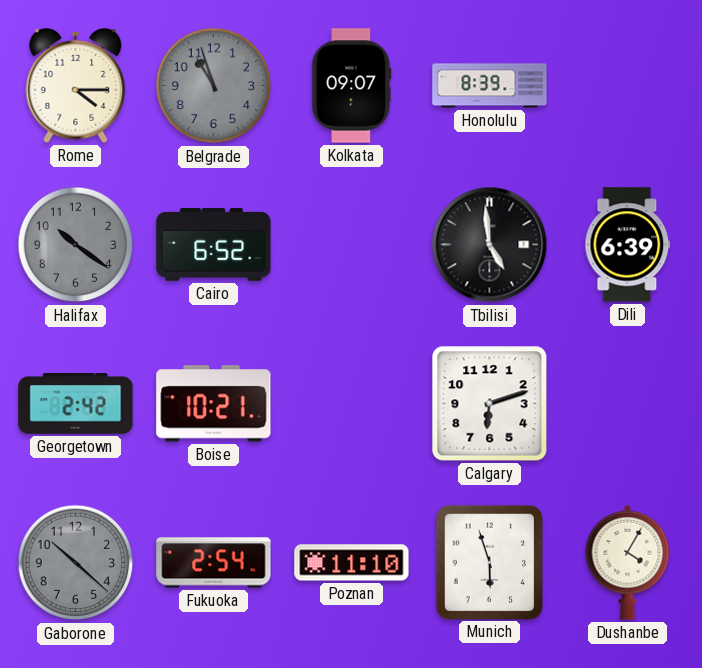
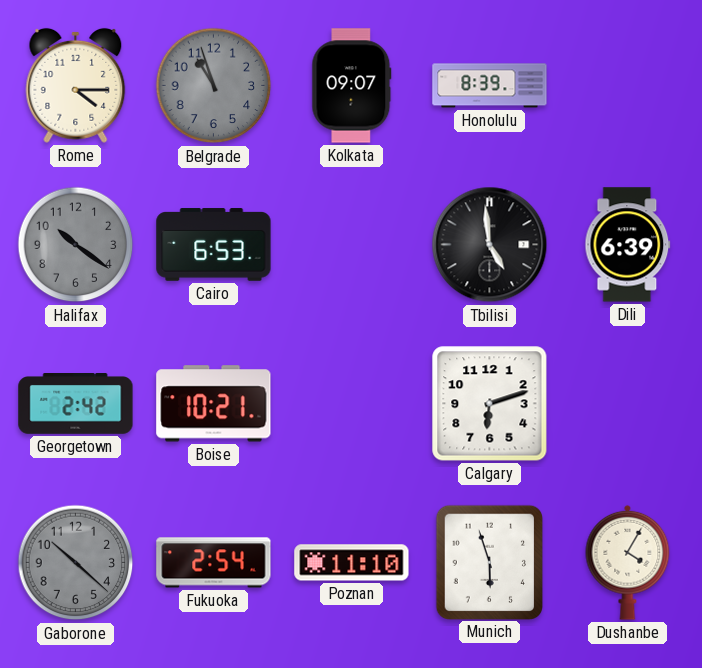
Cairo: 6:52 -> 6:53 (214, 245)
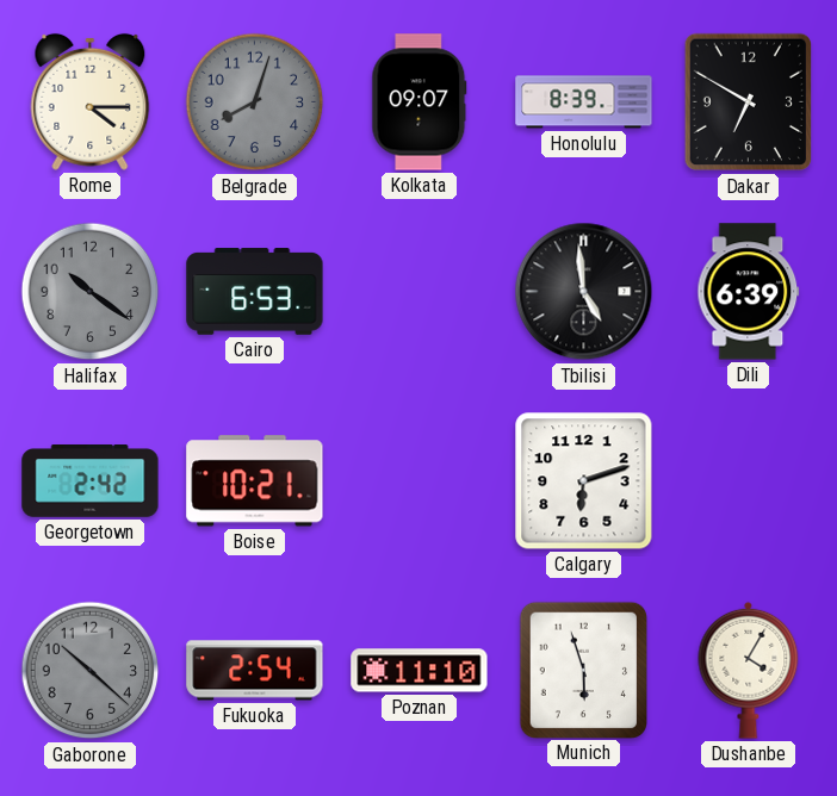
Belgrade: 10:57 -> 8:03 (255, 102)
Dakar: none -> 6:50 (748, 102)
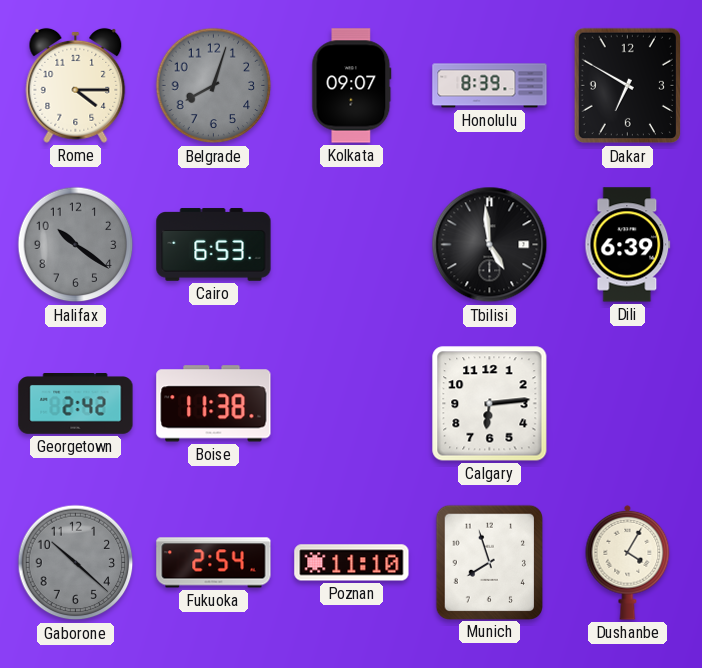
Boise: 10:21 -> 11:38 (214, 404)
Calgary: 6:12 -> 6:14 (490, 404)
Munich: 5:57 -> 7:57 (489, 562)
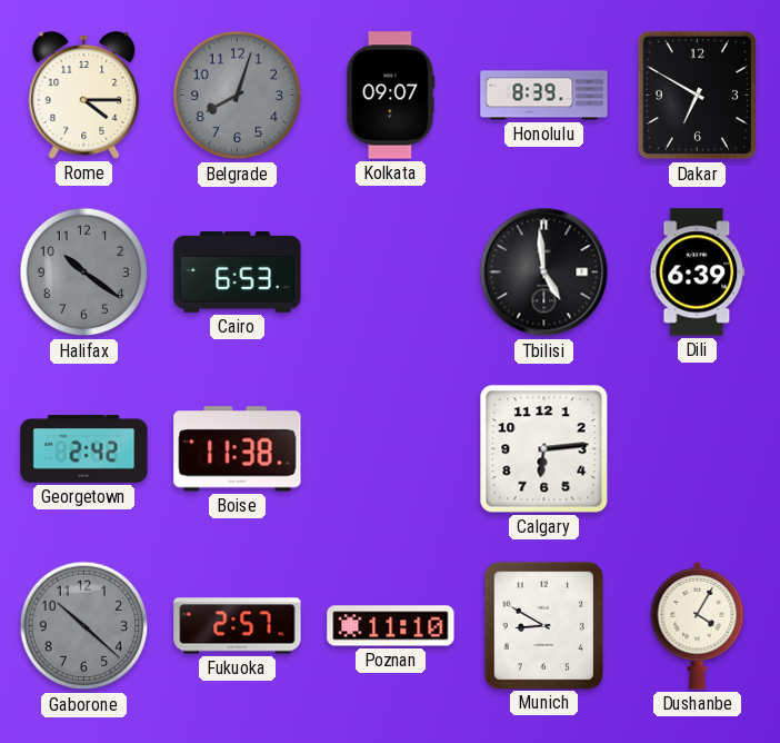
Fukuoka: 2:54 -> 2:57 (238, 626)
Munich: 7:57 -> 8:50 (543, 625)
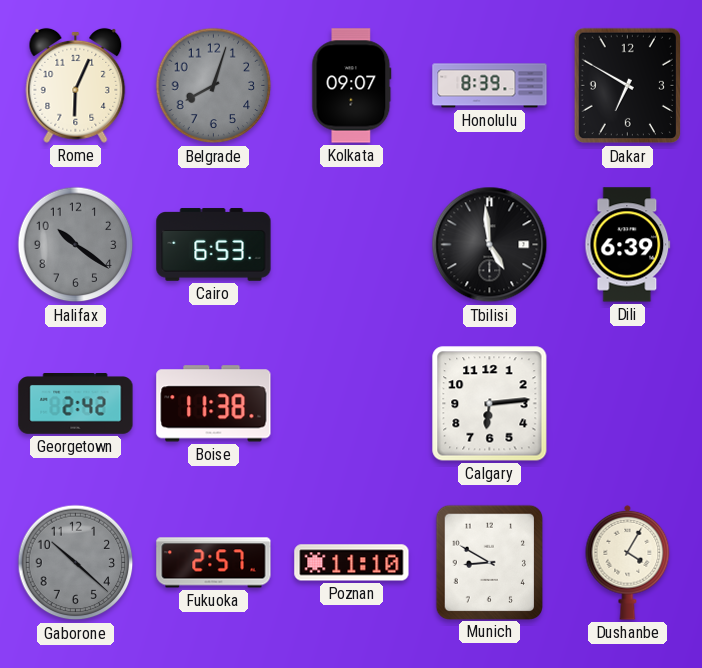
Rome: 4:15 -> 6:04 (76, 85)
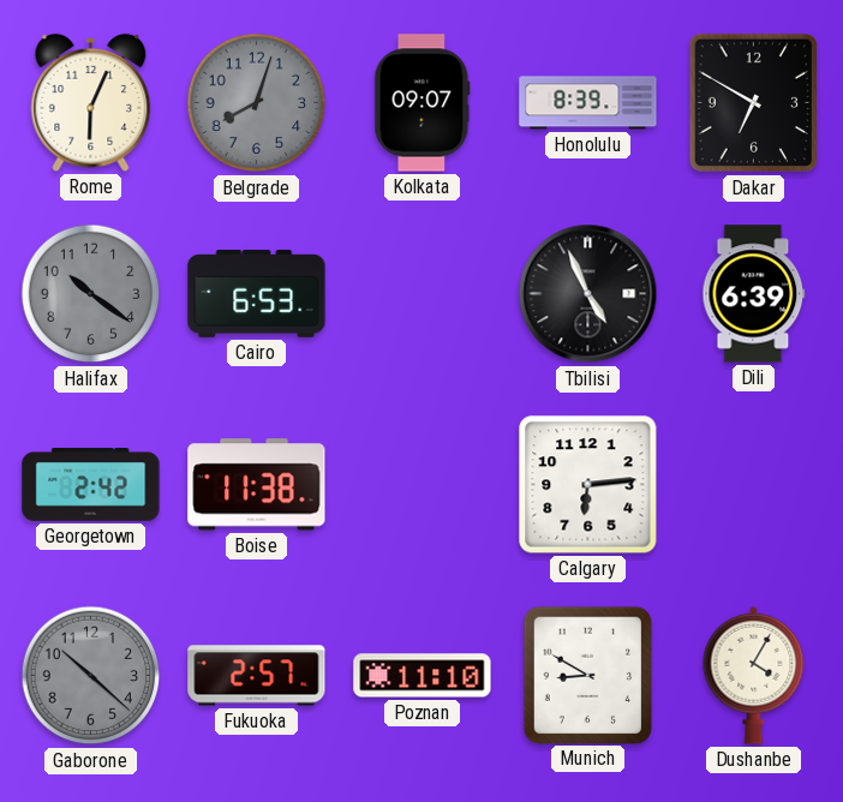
Tbilisi: 4:59 -> 4:56 (588, 294)
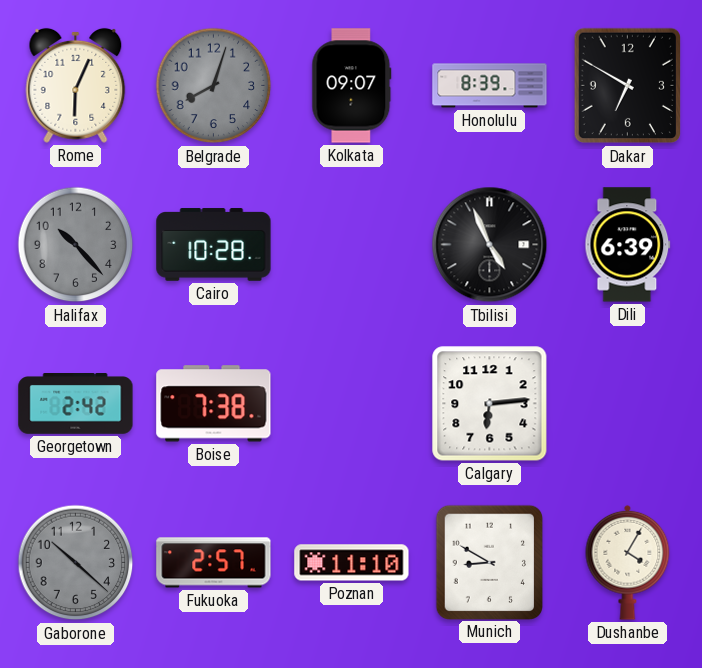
Halifax: 10:21 -> 10:23 (76, 245)
Cairo: 6:53 -> 10:28 (214, 245)
Boise: 11:38 -> 7:38 (214, 404)
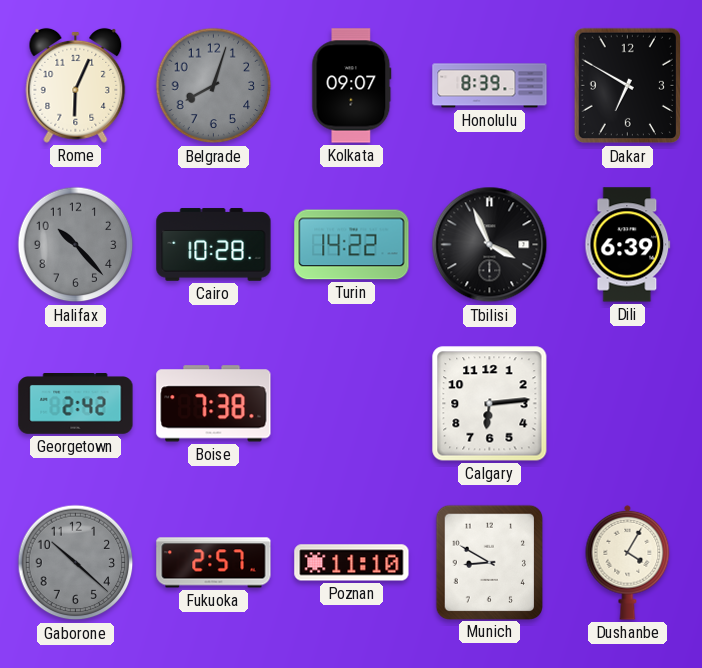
Turin: none -> 14:22 (352, 245)
Tbilisi: 4:56 -> 3:56 (490, 245)
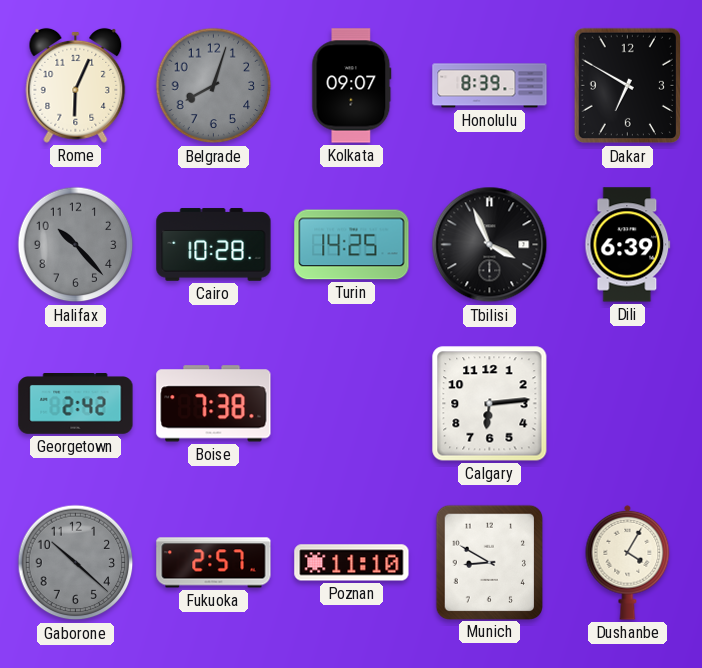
Turin: 14:22 -> 14:25 (352, 245)
